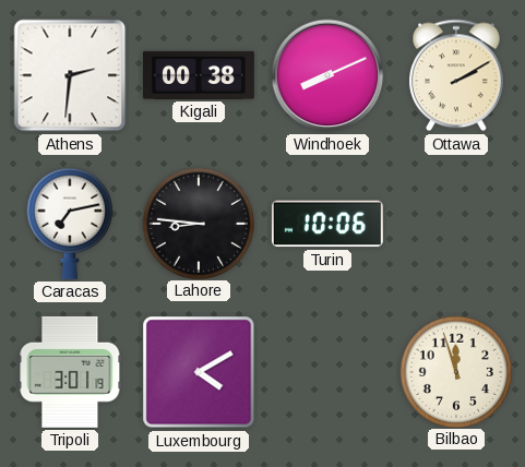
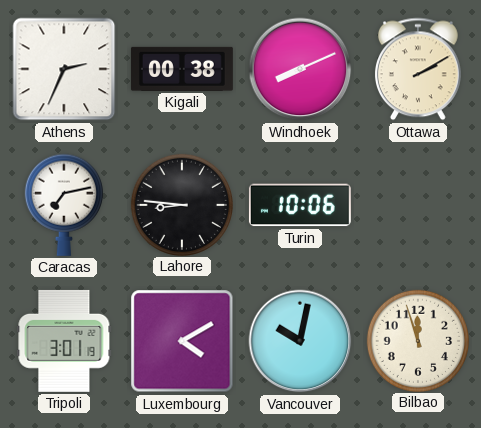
Athens: 2:31 -> 2:34 (64, 69)
Vancouver: none -> 10:02 (300, 341)
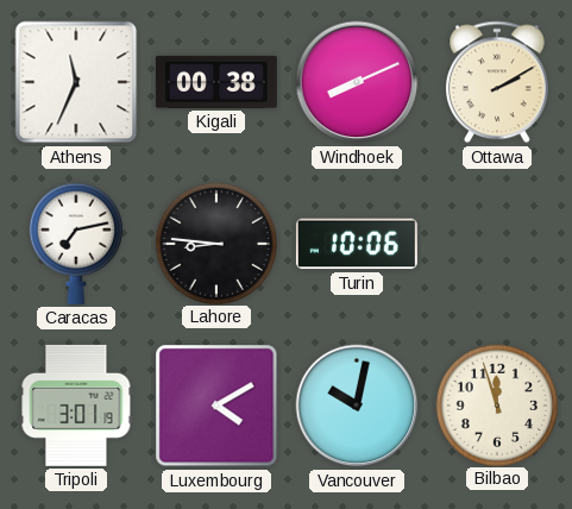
Athens: 2:34 -> 11:34 (76, 82)
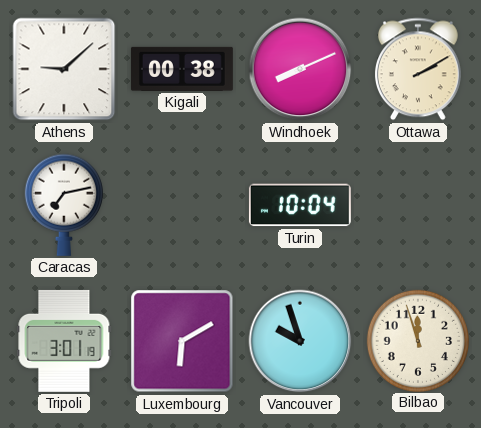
Athens: 11:34 -> 9:08 (64, 69)
Lahore: 8:46 -> none (215, 243)
Turin: 10:06 -> 10:04 (300, 205)
Luxembourg: 4:10 -> 6:10 (182, 341)
Vancouver: 10:02 -> 9:57 (300, 341)
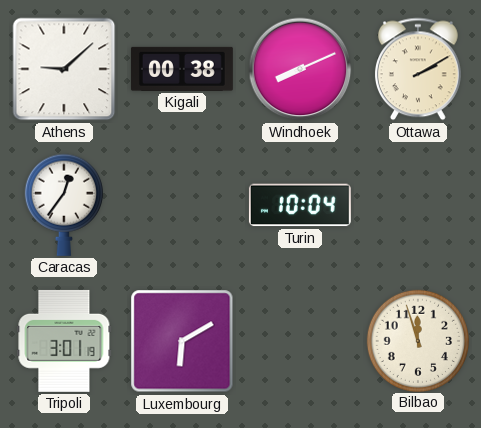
Caracas: 7:13 -> 12:36 (64, 205)
Vancouver: 9:57 -> none (300, 341)
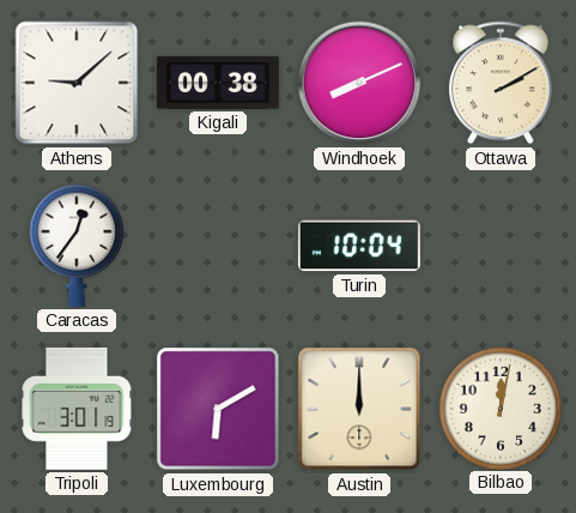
Austin: none -> 12:00 (359, 409)
Bilbao: 11:57 -> 12:02 (499, 408)
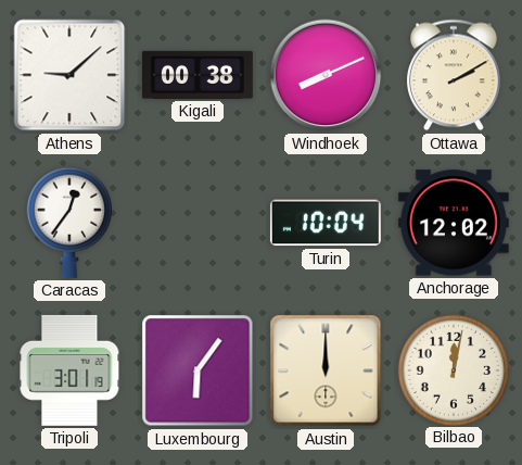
Anchorage: none -> 12:02 (454, 223)
Luxembourg: 6:10 -> 6:06 (198, 370)
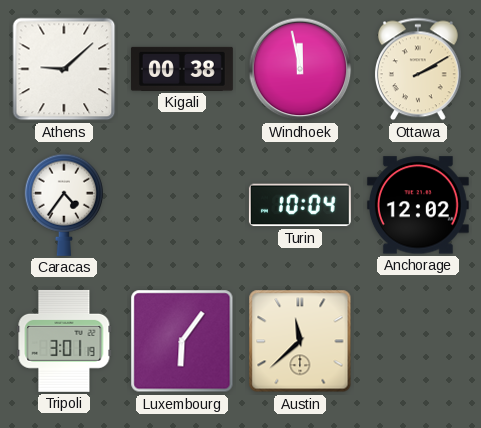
Windhoek: 8:11 -> 11:58 (300, 69)
Caracas: 12:36 -> 4:36 (64, 205)
Austin: 12:00 -> 11:38 (300, 341)
Bilbao: 12:02 -> none (453, 369)
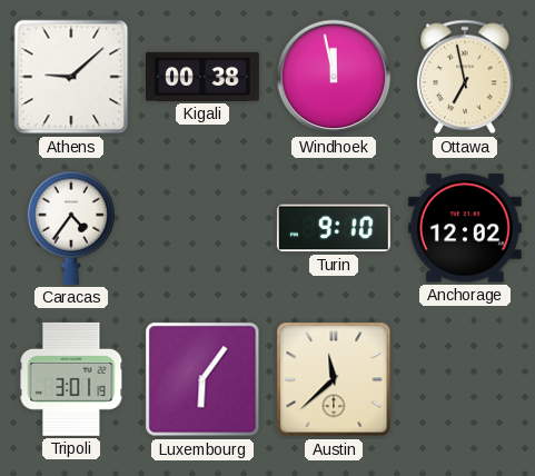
Ottawa: 2:10 -> 6:58 (465, 77)
Turin: 10:04 -> 9:10 (334, 228)
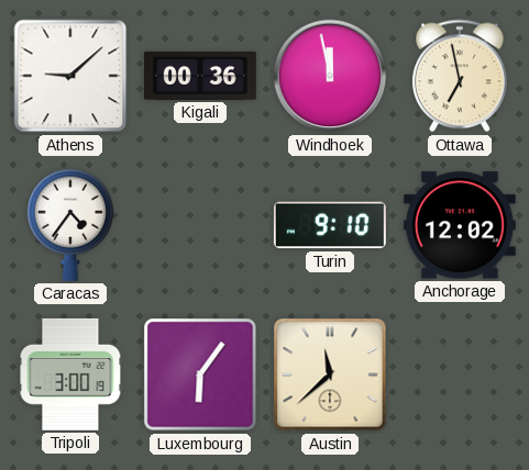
Kigali: 00:38 -> 00:36 (200, 76)
Tripoli: 3:01 -> 3:00 (70, 374)
